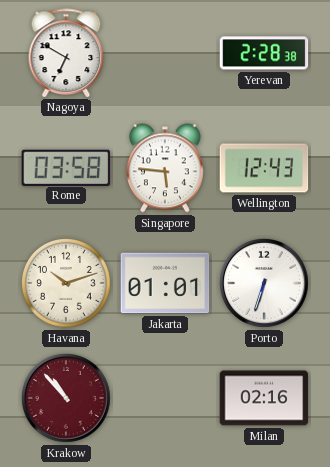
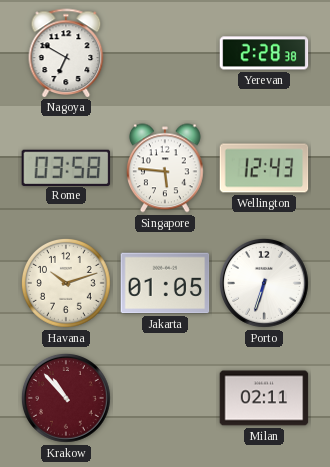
Jakarta: 01:01 -> 01:05 (165, 283)
Milan: 02:16 -> 02:11 (264, 398)
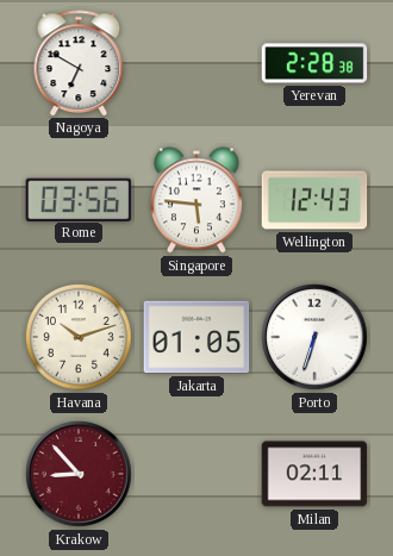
Rome: 03:58 -> 03:56 (79, 199)
Krakow: 10:53 -> 8:53 (79, 474)
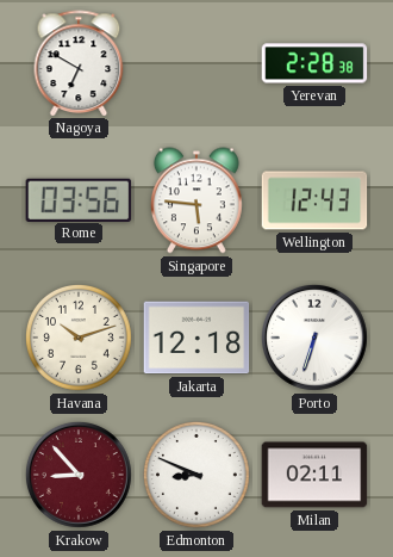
Jakarta: 01:05 -> 12:18 (196, 338)
Edmonton: none -> 8:49 (196, 475)
